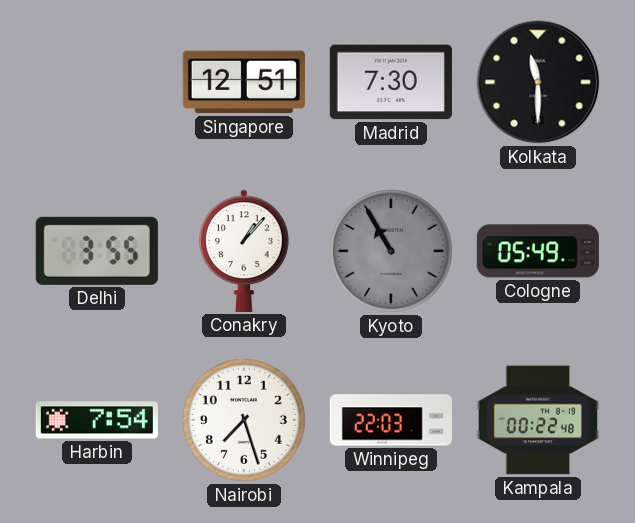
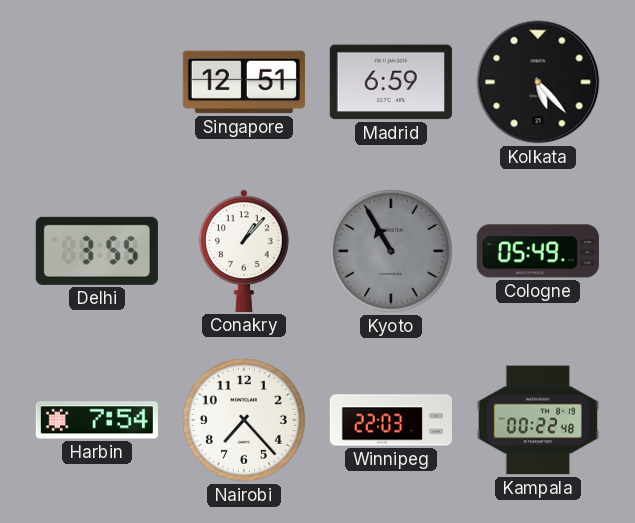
Madrid: 7:30 -> 6:59 (391, 82)
Kolkata: 11:30 -> 5:23 (538, 82)
Nairobi: 7:27 -> 7:23 (245, 421)
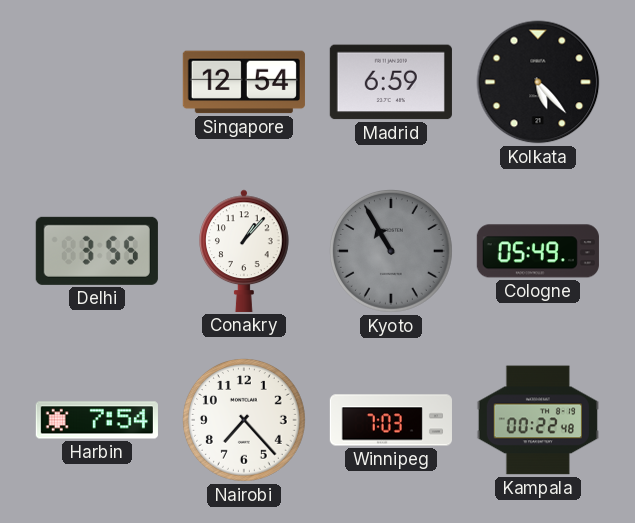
Singapore: 12:51 -> 12:54 (244, 82)
Winnipeg: 22:03 -> 7:03 (391, 420)
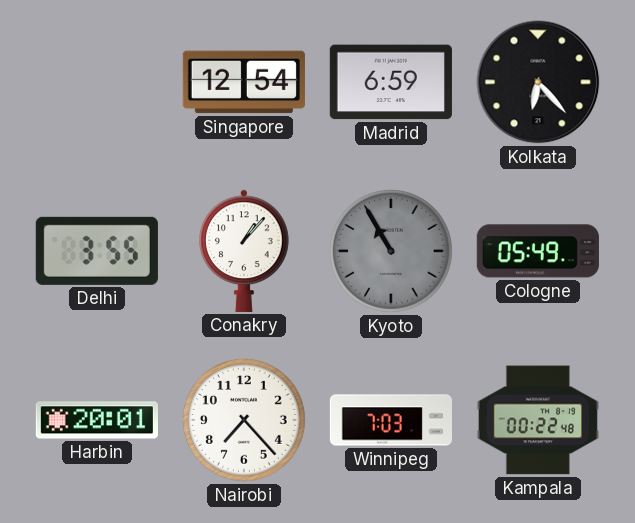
Kolkata: 5:23 -> 6:23 (538, 82)
Harbin: 7:54 -> 20:01 (97, 420)
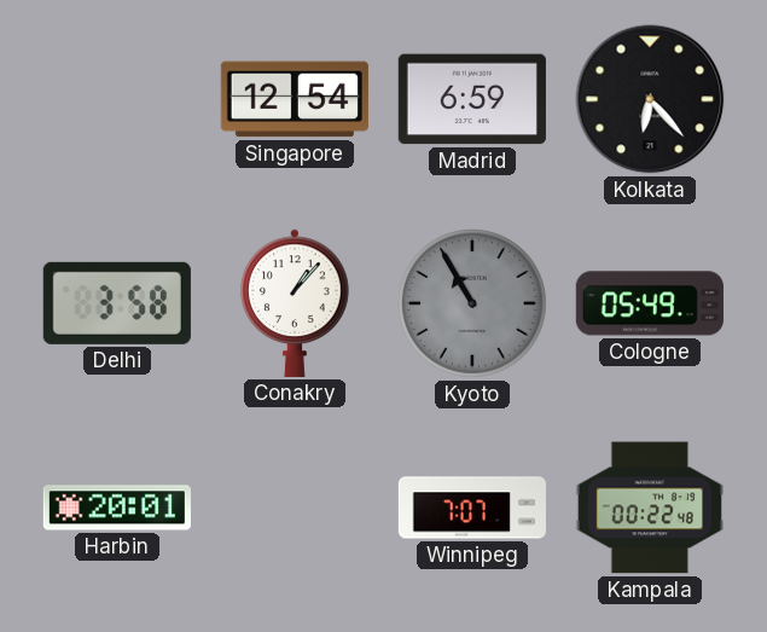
Delhi: 3:55 -> 3:58 (117, 303)
Nairobi: 7:23 -> none (245, 421)
Winnipeg: 7:03 -> 7:07 (472, 508)
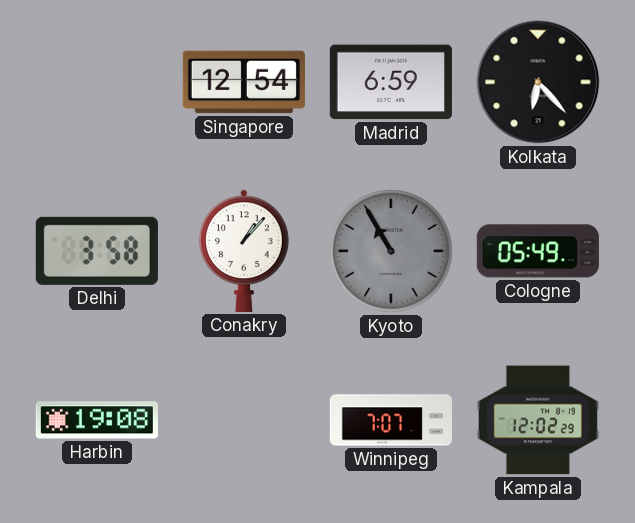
Harbin: 20:01 -> 19:08 (97, 420)
Kampala: 00:22 -> 12:02 (538, 420)
